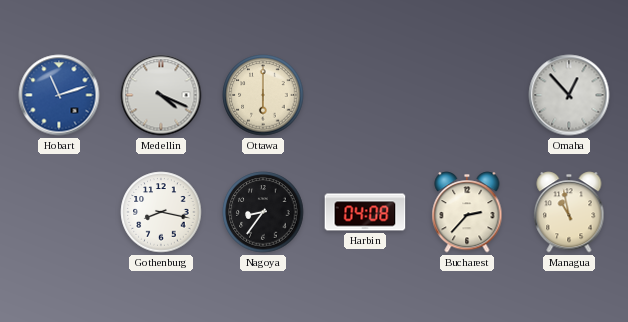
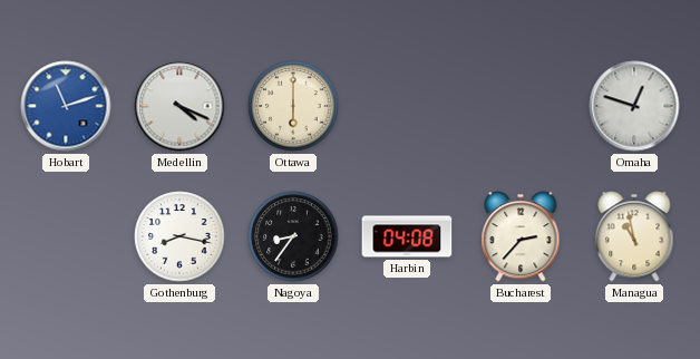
Omaha: 12:53 -> 12:48 (634, 106)
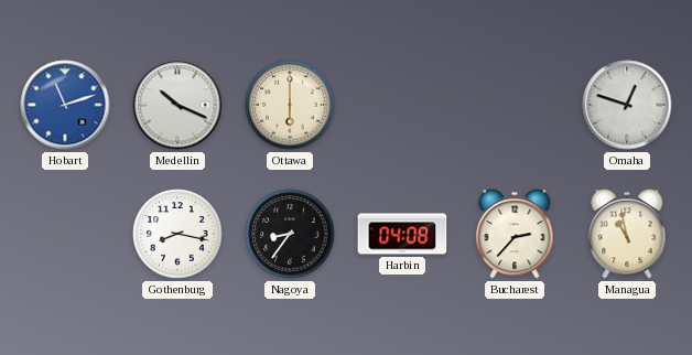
Medellin: 4:19 -> 10:19 (177, 105)
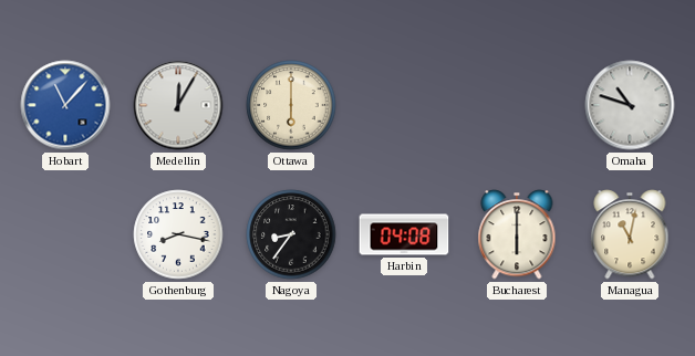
Hobart: 11:12 -> 11:07 (65, 105)
Medellin: 10:19 -> 12:05 (178, 105)
Omaha: 12:48 -> 10:48 (630, 105)
Bucharest: 2:37 -> 6:00 (517, 234)
Managua: 10:58 -> 11:02 (630, 234)
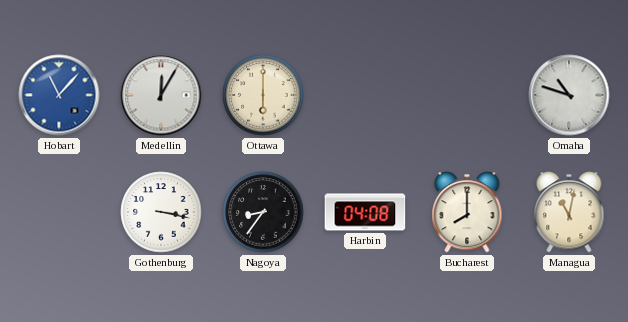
Gothenburg: 8:17 -> 3:17 (161, 212)
Bucharest: 6:00 -> 8:00 (467, 212)
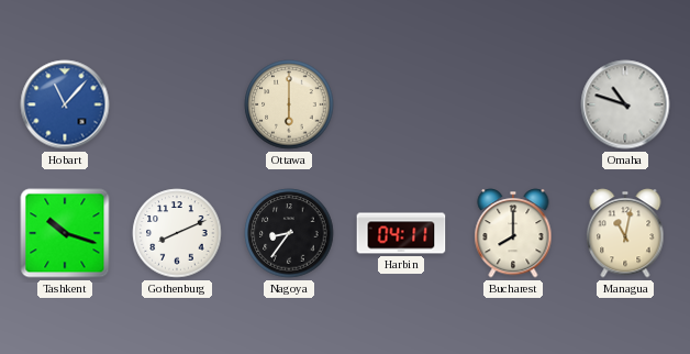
Medellin: 12:05 -> none (161, 95)
Tashkent: none -> 10:18 (65, 233)
Gothenburg: 3:17 -> 8:11 (177, 233)
Harbin: 04:08 -> 04:11 (401, 233)
